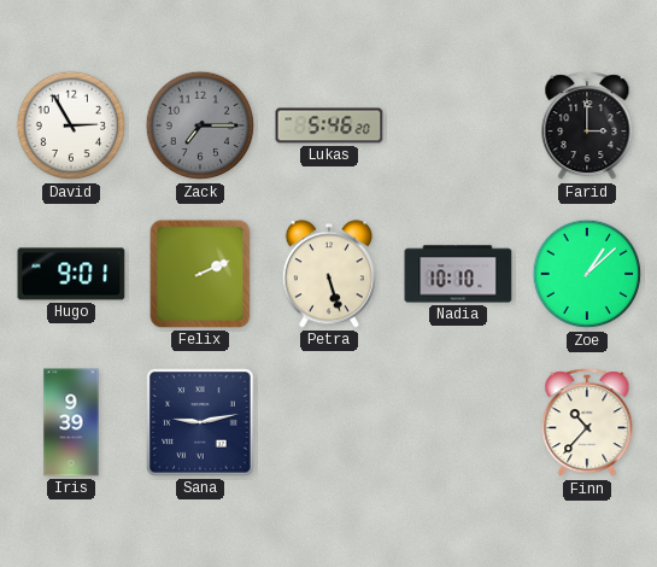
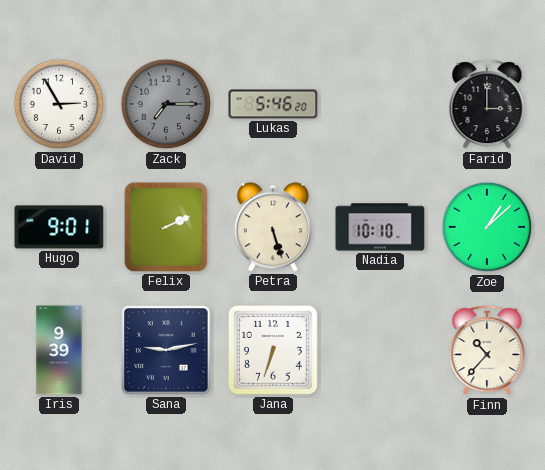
Jana: none -> 6:33 (274, 351)
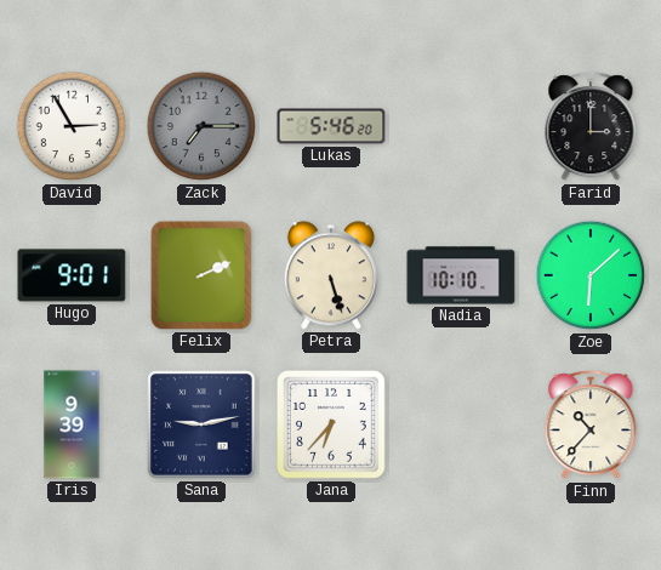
Zoe: 1:08 -> 6:08 (591, 275)
Jana: 6:33 -> 6:37 (332, 426)
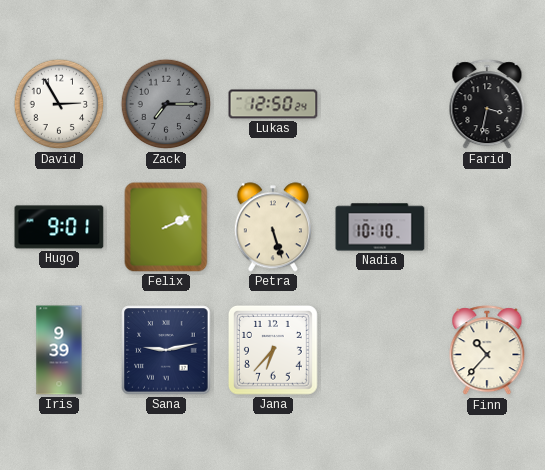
Lukas: 5:46 -> 12:50 (273, 104)
Farid: 3:00 -> 3:32 (487, 105)
Zoe: 6:08 -> none (591, 275)
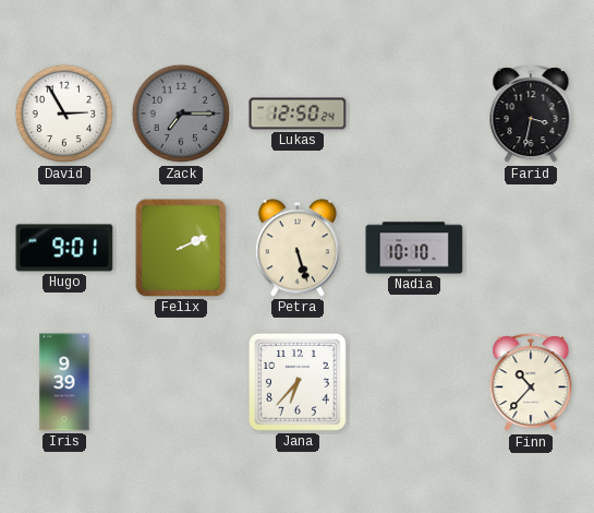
Sana: 9:13 -> none (166, 350)
